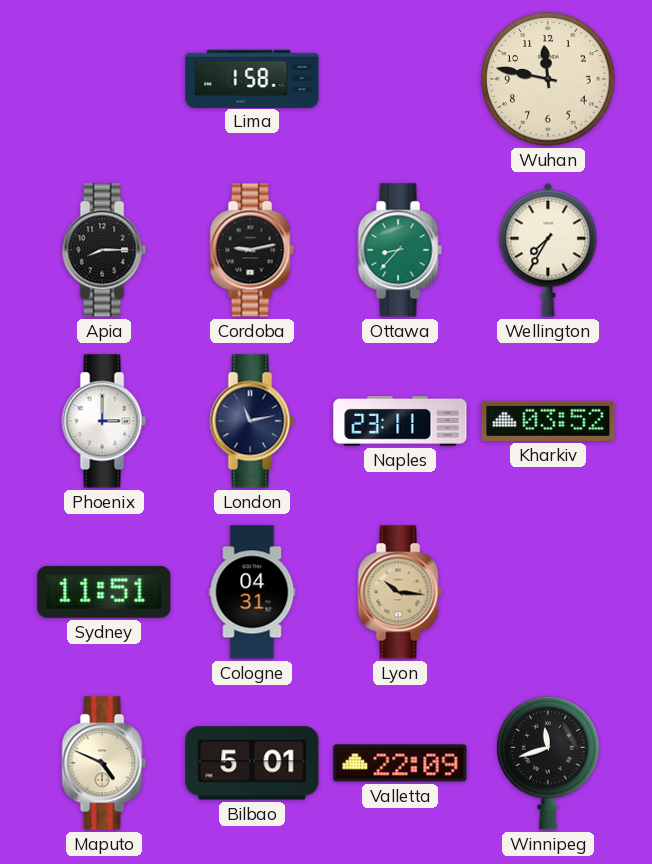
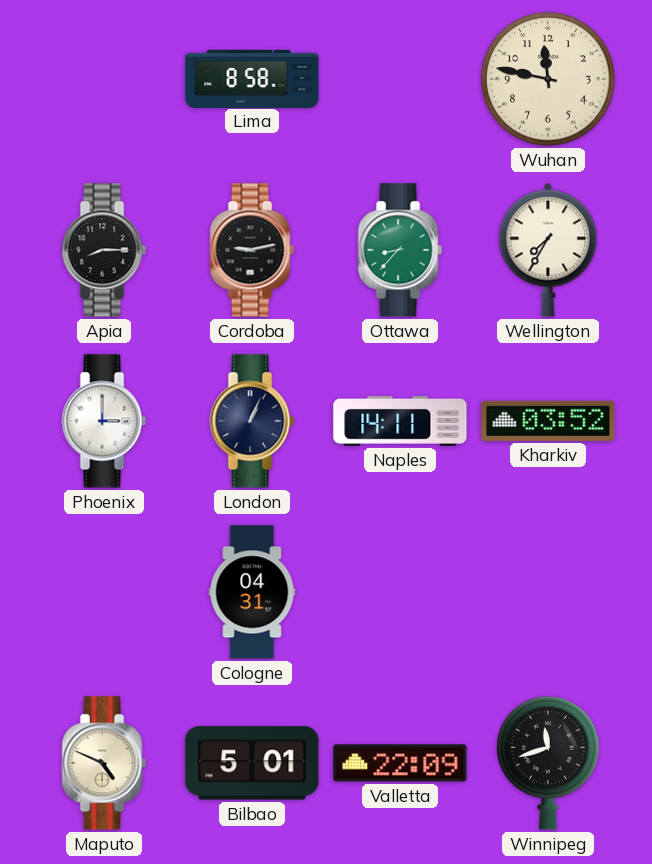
Lima: 1:58 -> 8:58 (252, 78)
London: 11:13 -> 1:04 (252, 421)
Naples: 23:11 -> 14:11 (400, 422)
Sydney: 11:51 -> none (104, 592)
Lyon: 10:16 -> none (400, 592)
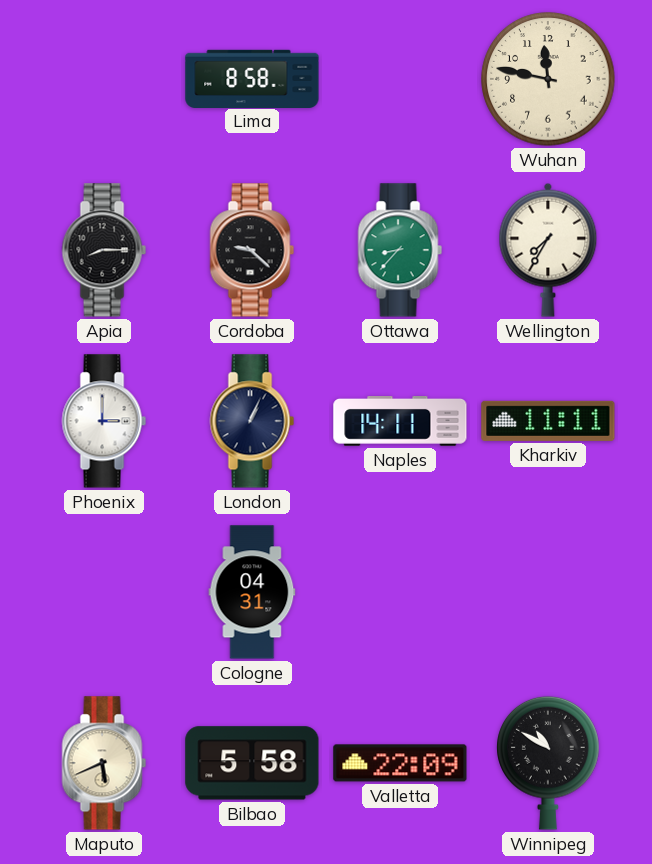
Cordoba: 9:13 -> 9:22 (252, 250)
Kharkiv: 03:52 -> 11:11 (548, 421)
Maputo: 4:49 -> 5:41 (104, 763)
Bilbao: 5:01 -> 5:58 (252, 763)
Winnipeg: 11:42 -> 10:50 (548, 763)
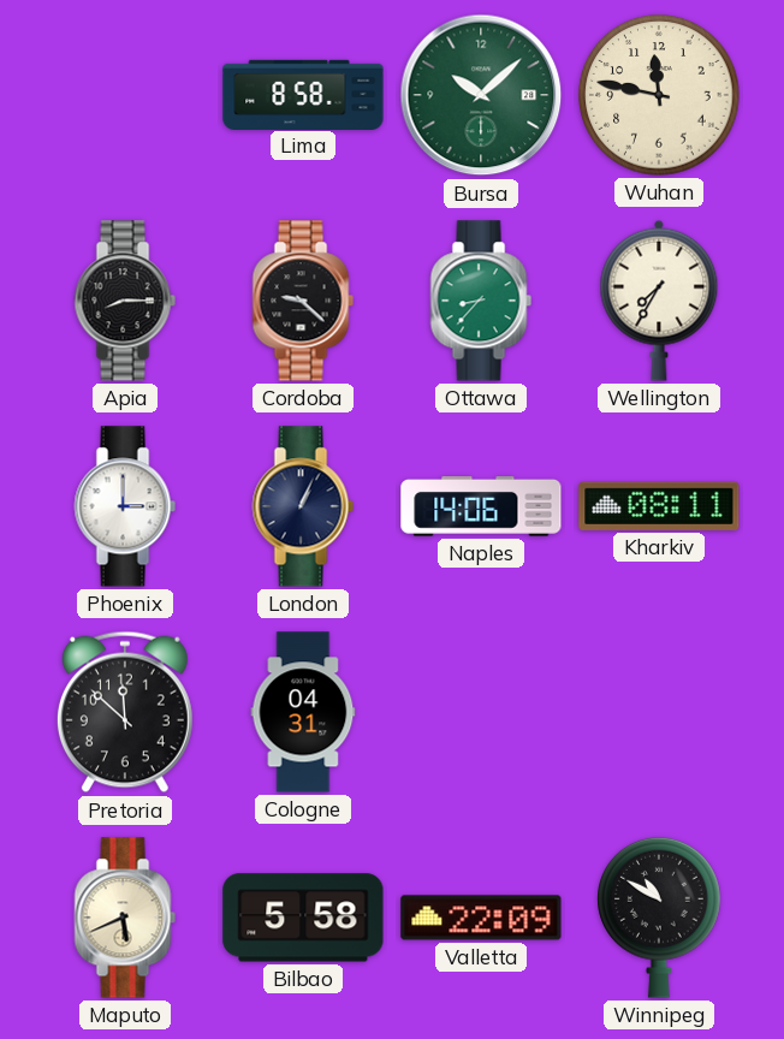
Bursa: none -> 10:08 (481, 95)
Naples: 14:11 -> 14:06 (481, 507)
Kharkiv: 11:11 -> 08:11 (659, 506)
Pretoria: none -> 11:52 (125, 712)
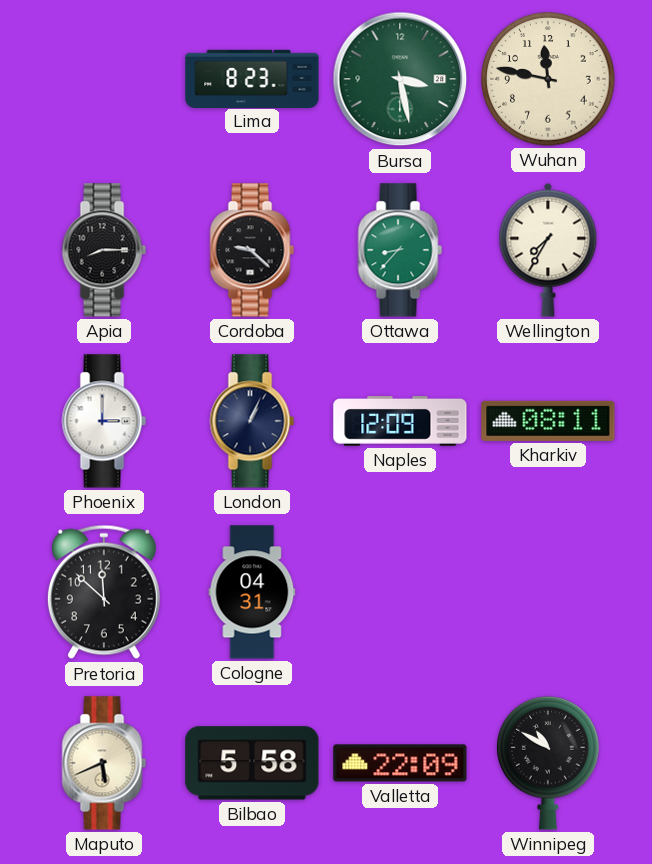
Lima: 8:58 -> 8:23 (252, 78)
Bursa: 10:08 -> 3:28 (400, 79)
Naples: 14:06 -> 12:09 (400, 422)
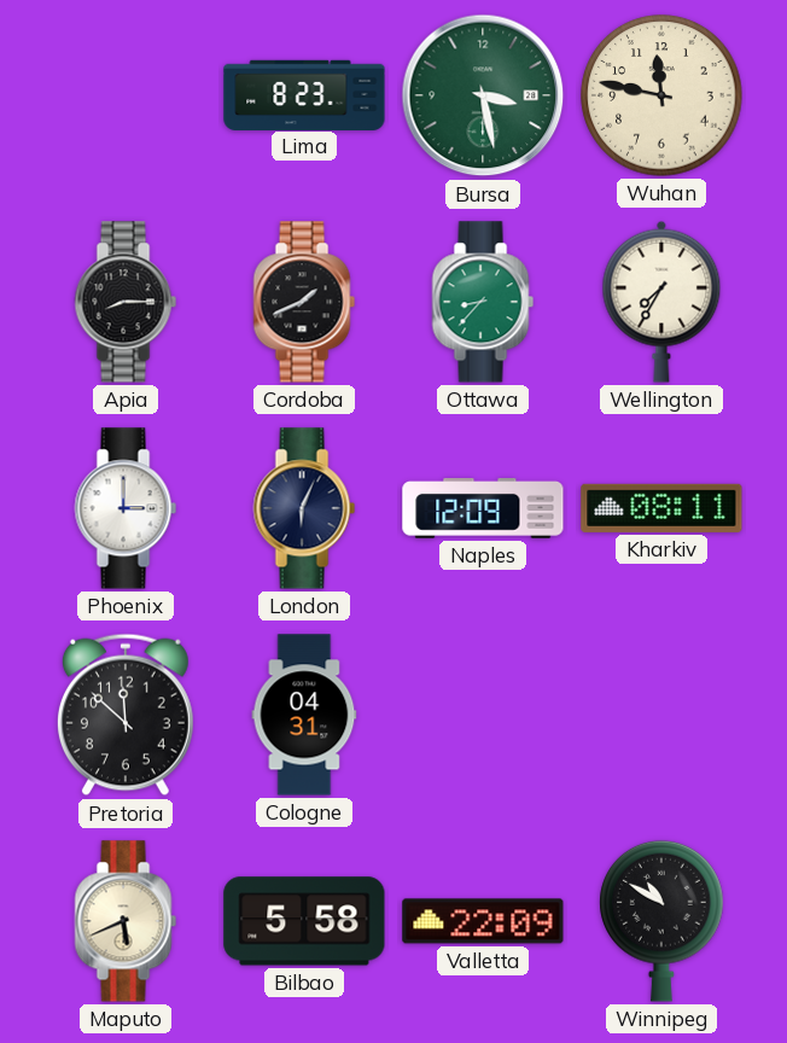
Cordoba: 9:22 -> 1:41 (304, 302)
London: 1:04 -> 6:04 (304, 508)
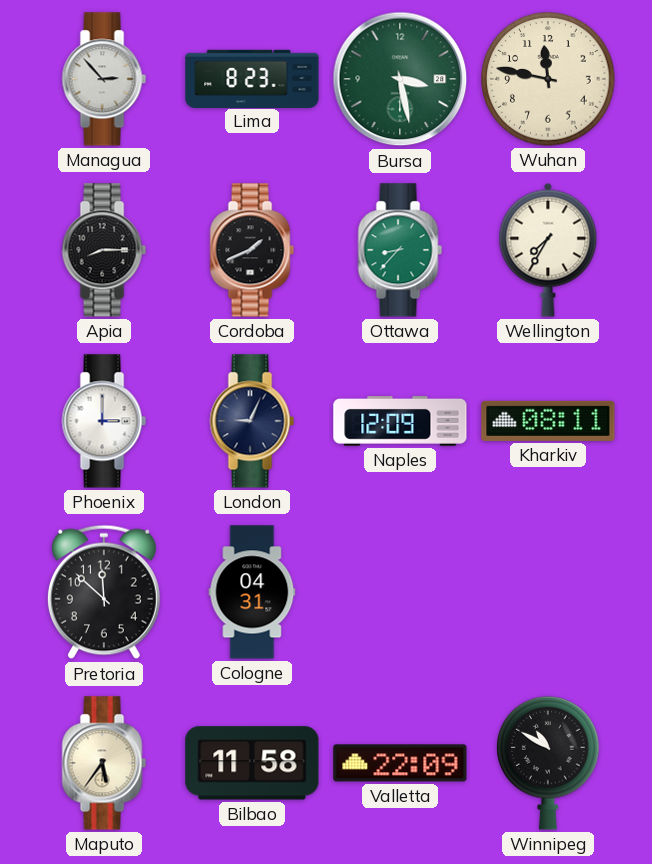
Managua: none -> 2:53 (104, 79)
London: 6:04 -> 9:04 (252, 421)
Maputo: 5:41 -> 5:36 (104, 763)
Bilbao: 5:58 -> 11:58 (252, 763)
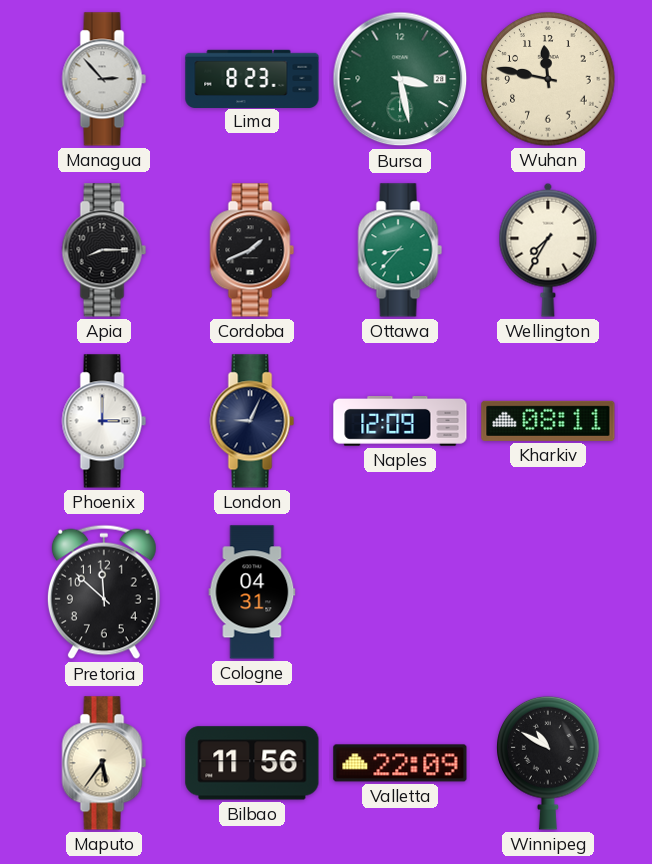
Bilbao: 11:58 -> 11:56 (252, 763)
